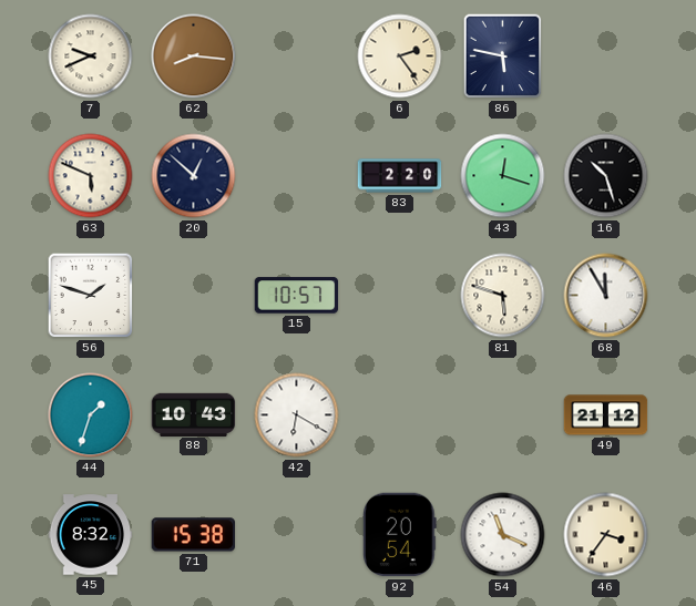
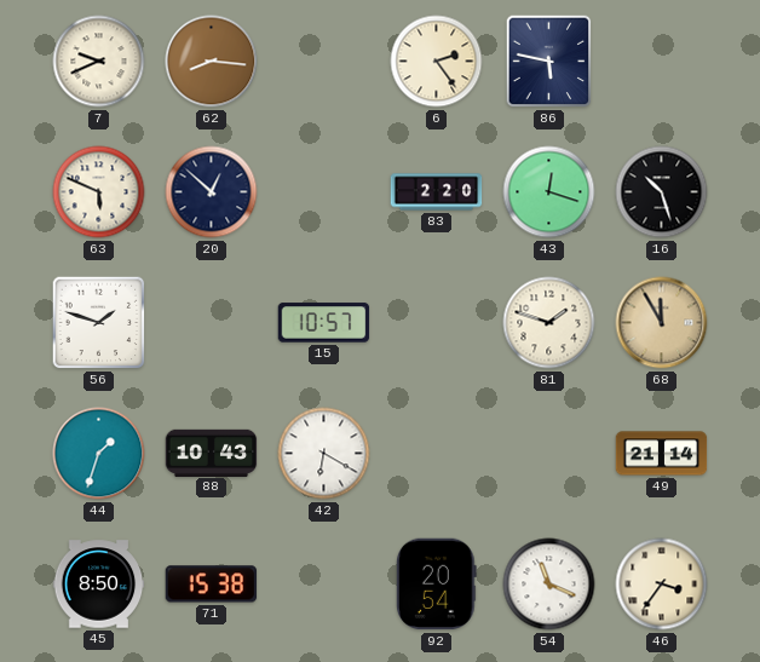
81: 5:48 -> 1:48 (549, 323)
68 dial: white -> champagne (662, 323)
49: 21:12 -> 21:14 (662, 454)
45: 8:32 -> 8:50 (99, 585)
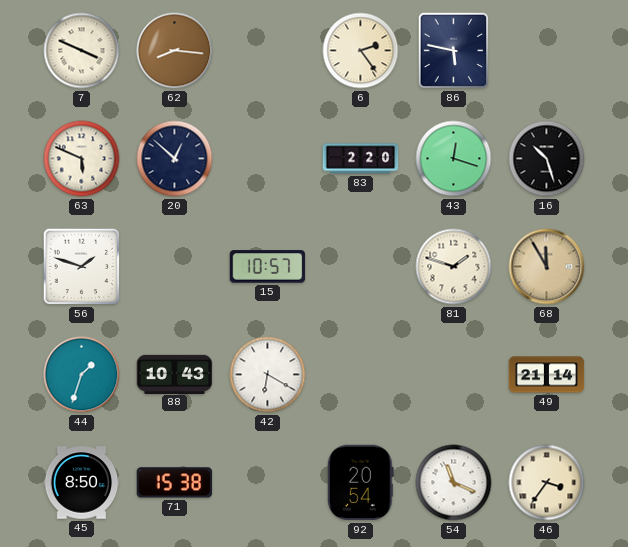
7: 9:41 -> 3:49 (82, 51)
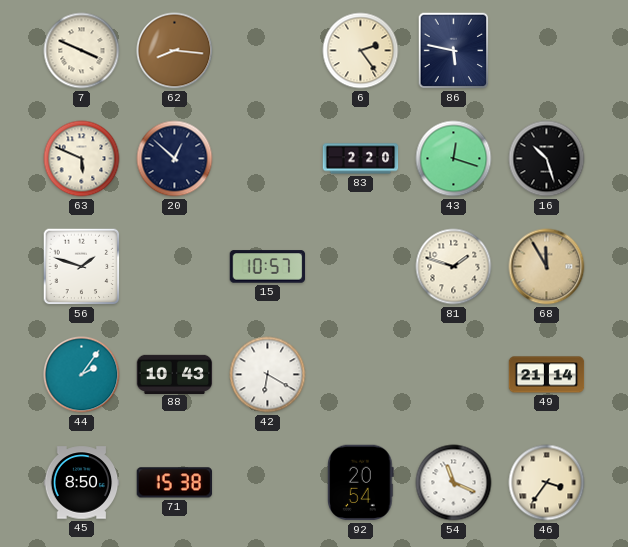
44: 1:33 -> 2:06 (82, 375)
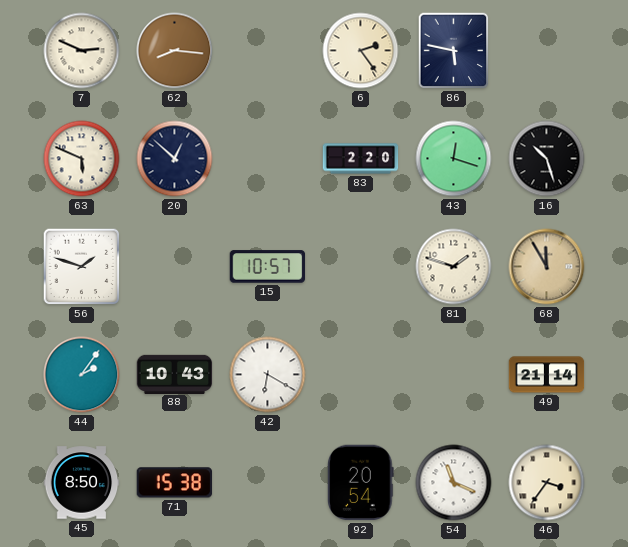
7: 3:49 -> 2:49 (82, 51)
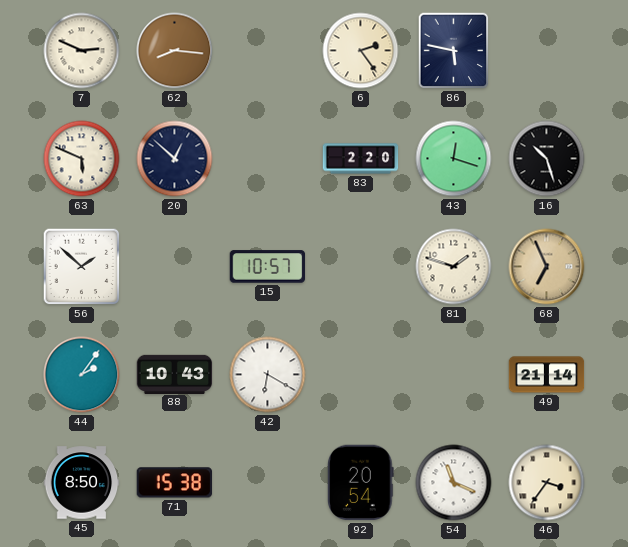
56: 1:48 -> 1:52 (82, 267)
68: 11:55 -> 6:56 (547, 267)
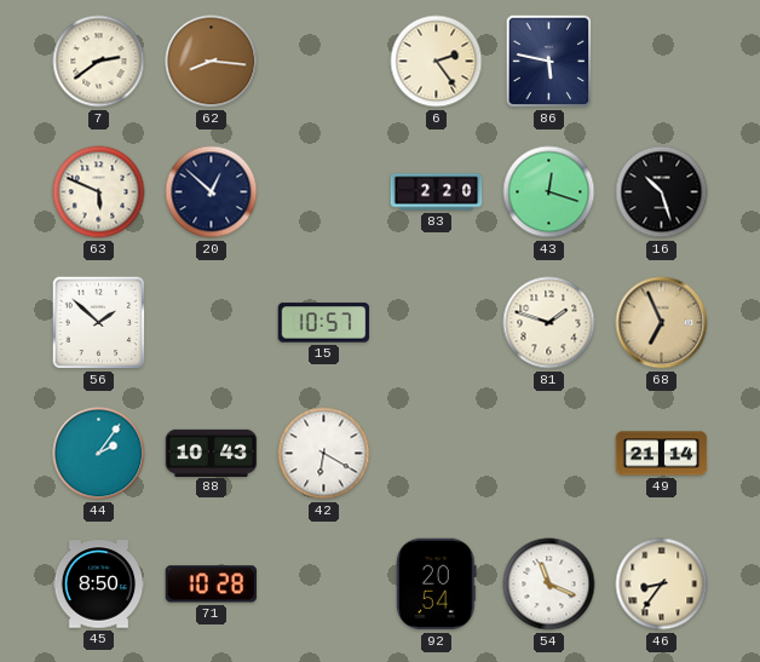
7: 2:49 -> 2:39 (99, 62)
71: 15:38 -> 10:28 (212, 585)
46: 3:36 -> 8:36 (662, 585)
